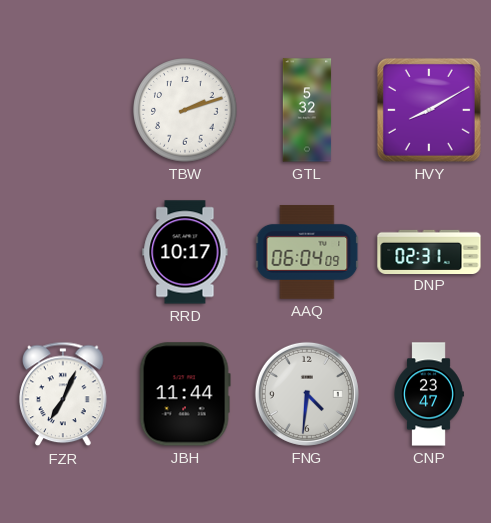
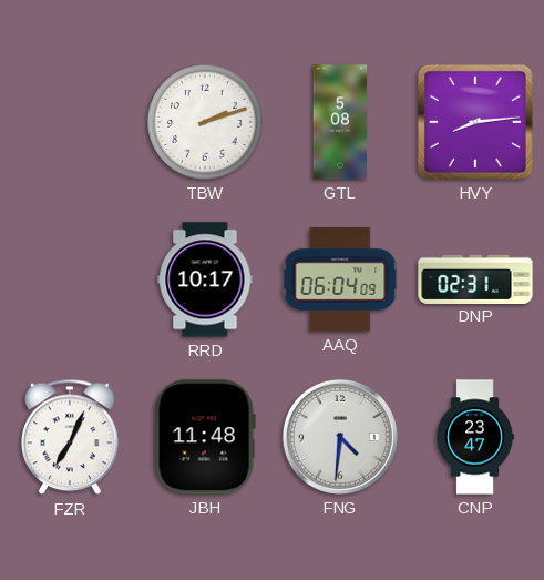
GTL: 5:32 -> 5:08 (340, 122)
HVY: 8:10 -> 8:14 (475, 122)
JBH: 11:44 -> 11:48 (205, 437)
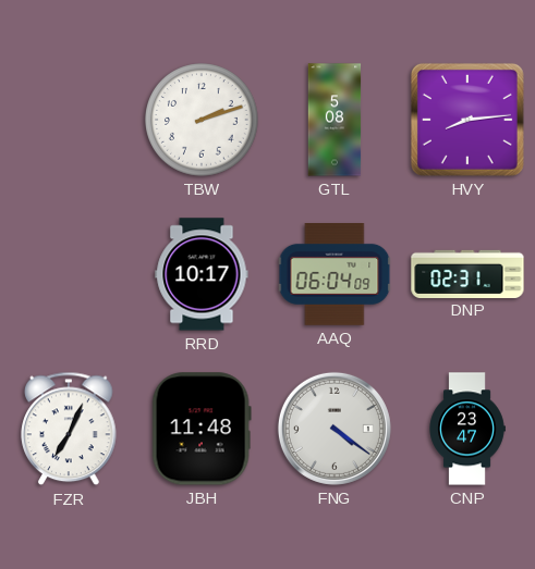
FNG: 4:31 -> 4:21 (335, 429)
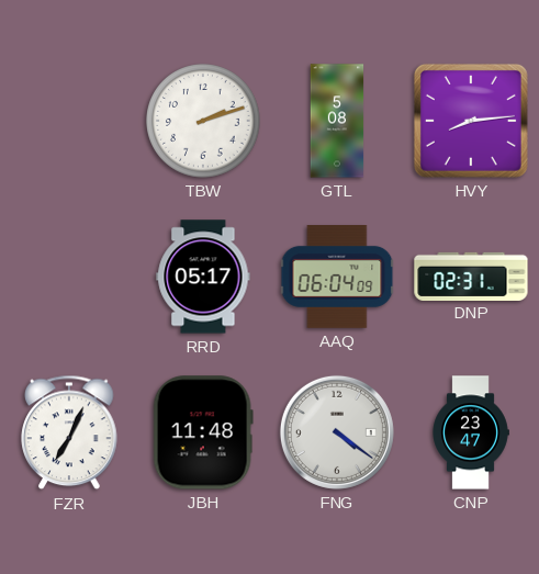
RRD: 10:17 -> 05:17 (203, 277)
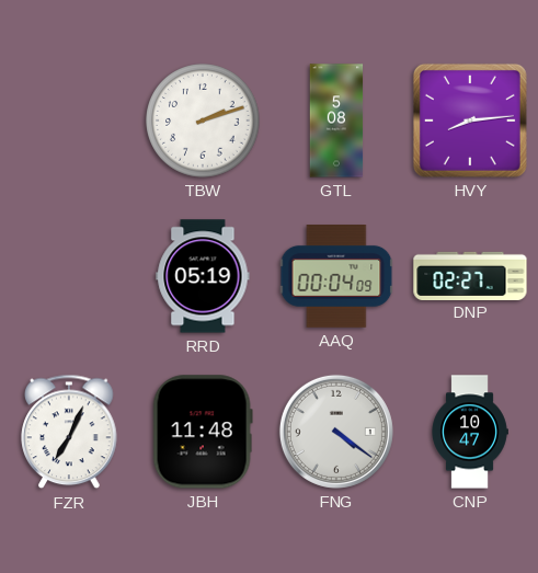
RRD: 05:17 -> 05:19 (203, 276)
AAQ: 06:04 -> 00:04 (336, 277)
DNP: 02:31 -> 02:27 (470, 275)
CNP: 23:47 -> 10:47 (470, 432)
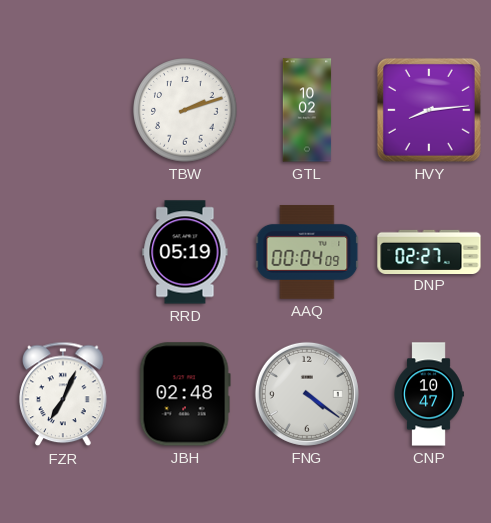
GTL: 5:08 -> 10:02 (307, 110)
JBH: 11:48 -> 02:48 (185, 394)
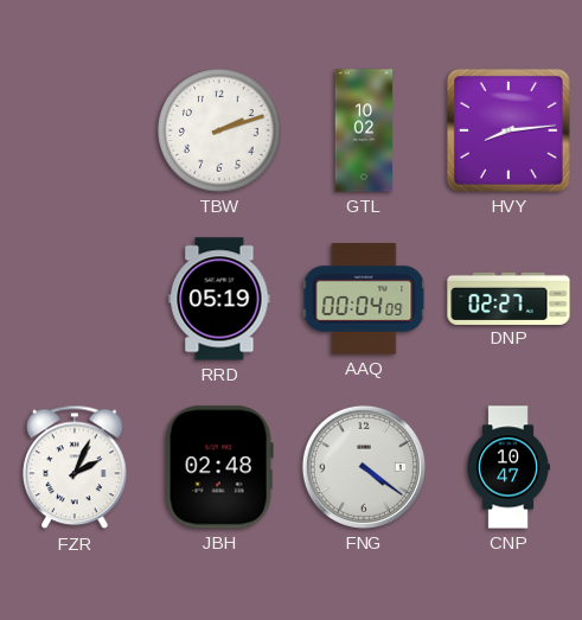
FZR: 7:04 -> 2:04 (75, 467)
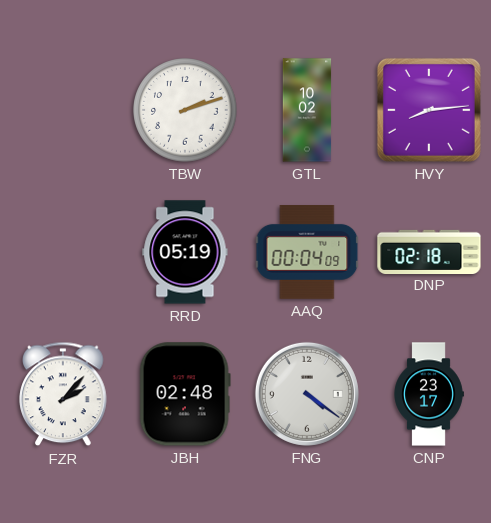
DNP: 02:27 -> 02:18 (429, 251)
FZR: 2:04 -> 2:07 (63, 394)
CNP: 10:47 -> 23:17 (429, 394)
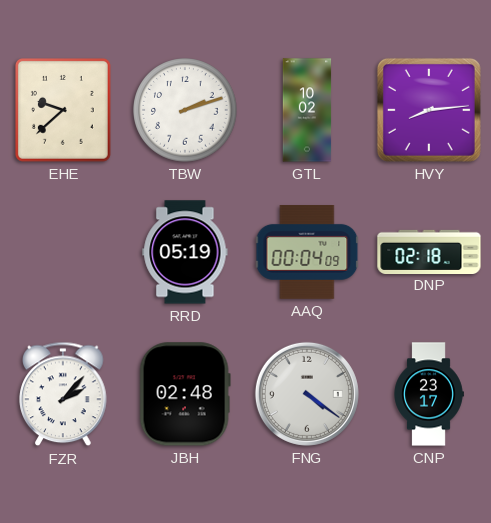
EHE: none -> 9:38 (63, 111)
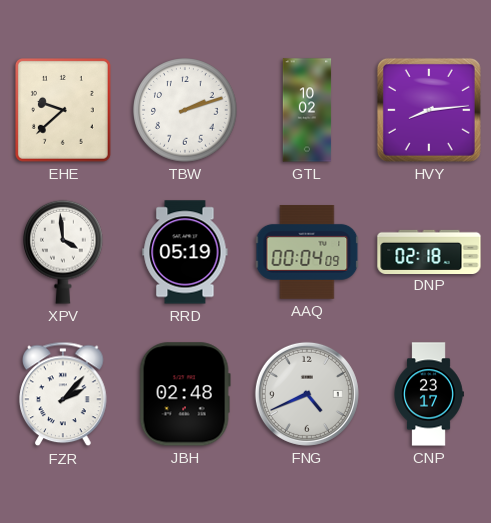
XPV: none -> 3:59 (64, 252)
FNG: 4:21 -> 4:41 (307, 394)
